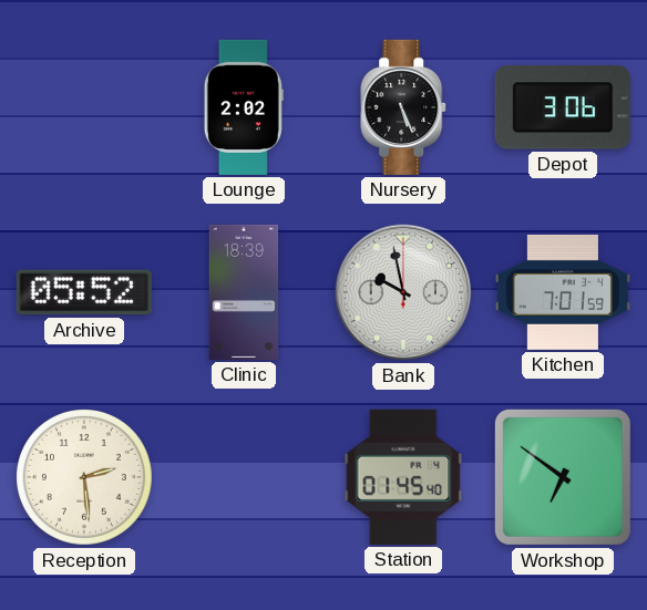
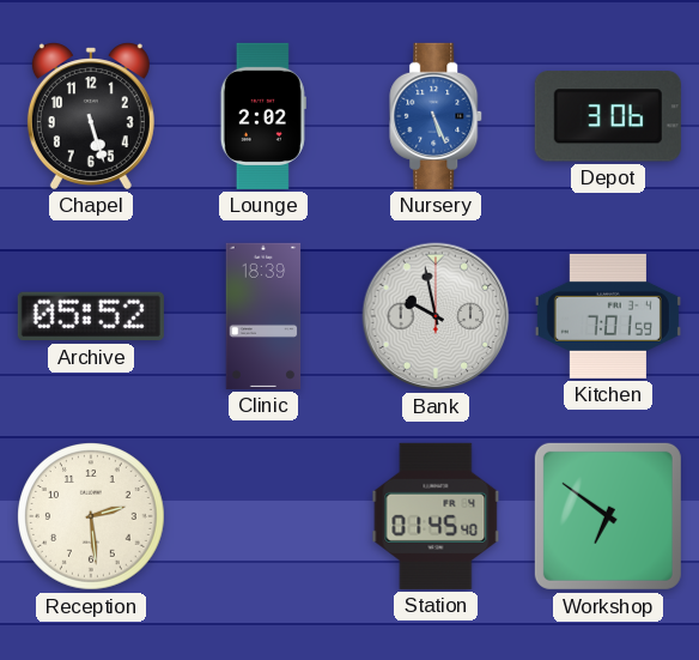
Chapel: none -> 5:27 (91, 116)
Nursery dial: black -> blue (437, 116)
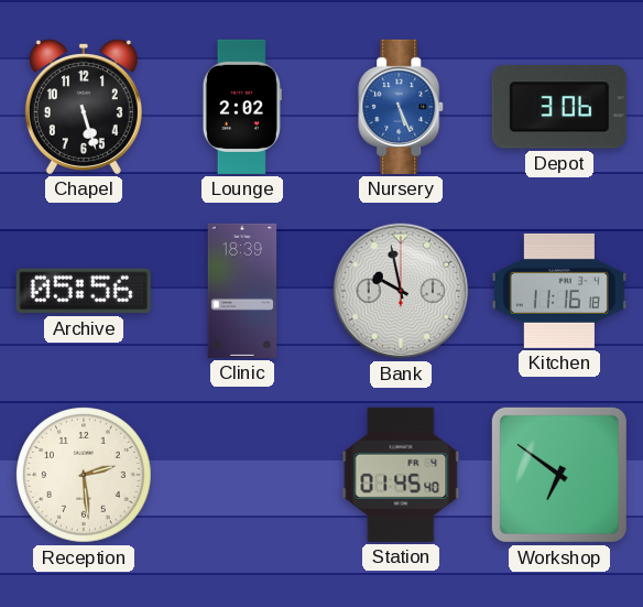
Archive: 05:52 -> 05:56 (84, 291)
Kitchen: 7:01 -> 11:16 (559, 291)
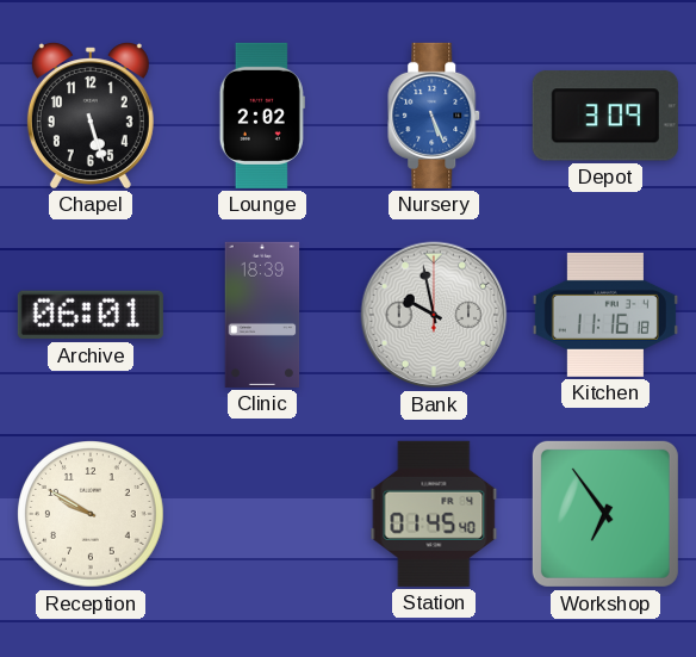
Depot: 3:06 -> 3:09 (605, 116)
Archive: 05:56 -> 06:01 (91, 315)
Reception: 2:29 -> 9:50 (92, 515)
Workshop: 6:51 -> 6:54 (605, 514)
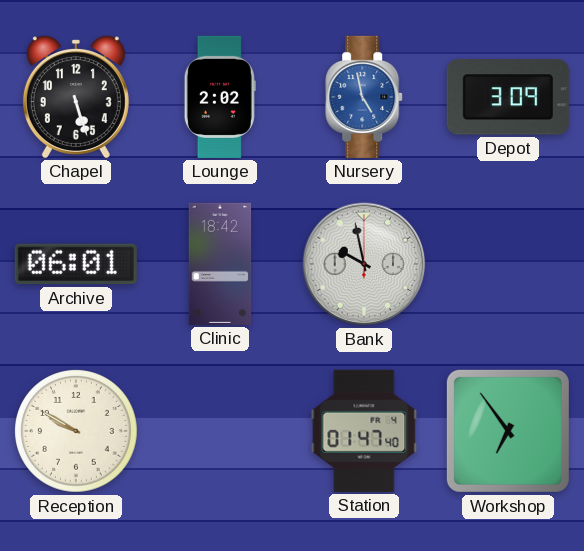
Nursery: 5:26 -> 4:58 (365, 97)
Clinic: 18:39 -> 18:42 (220, 264)
Kitchen: 11:16 -> none (605, 315)
Station: 01:45 -> 01:47 (364, 431)
